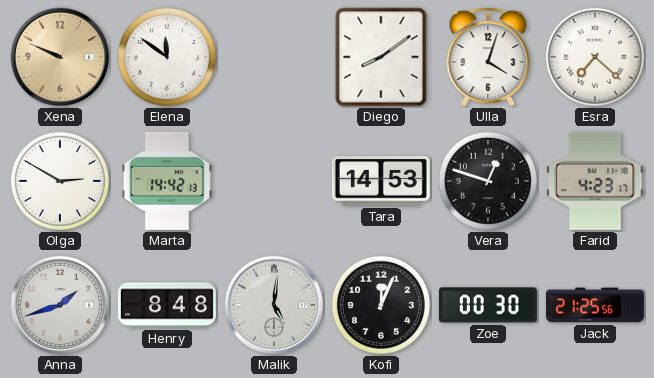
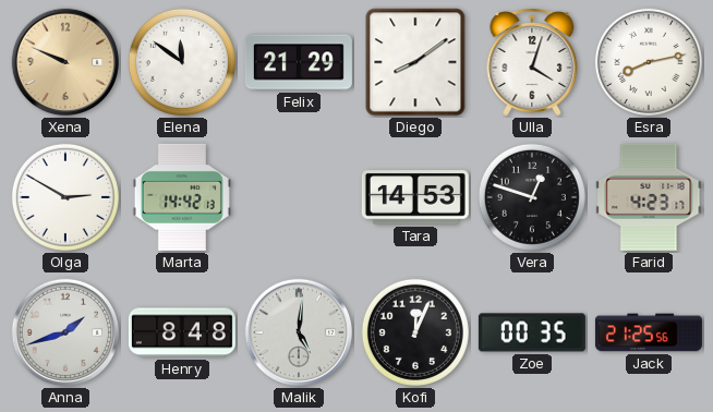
Felix: none -> 21:29 (299, 62)
Esra: 7:22 -> 8:13 (649, 62)
Zoe: 00:30 -> 00:35 (532, 332)
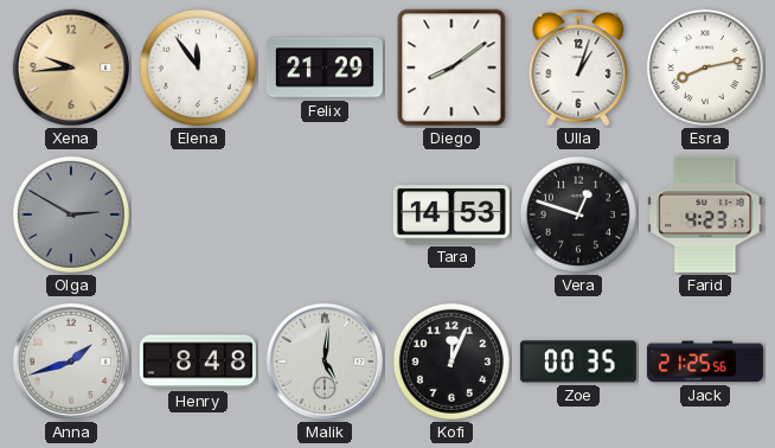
Xena: 9:49 -> 9:44 (71, 68)
Elena: 11:51 -> 11:54 (198, 68)
Ulla: 4:03 -> 1:03 (578, 68)
Olga dial: white -> grey (71, 215)
Marta: 14:42 -> none (182, 197)
